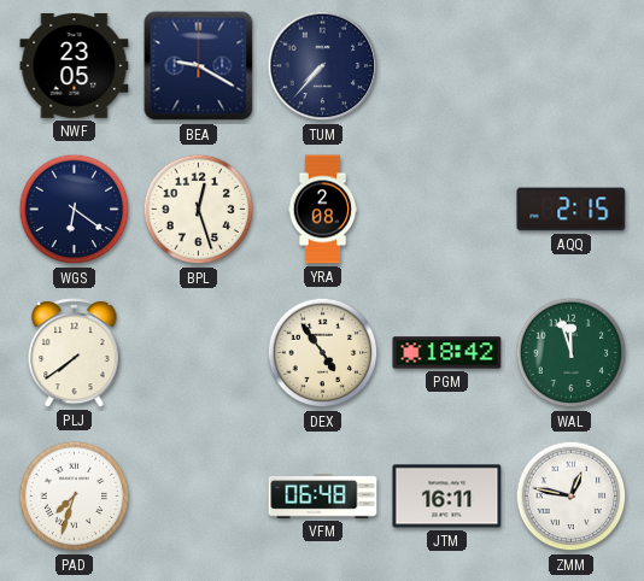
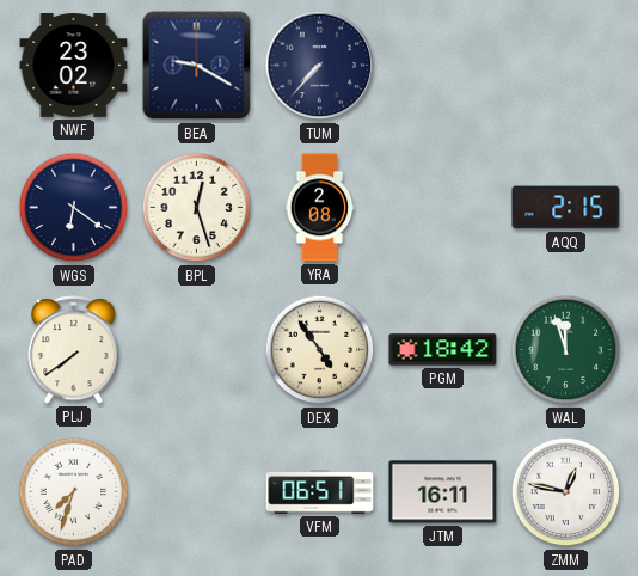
NWF: 23:05 -> 23:02 (74, 66)
VFM: 06:48 -> 06:51 (320, 492)
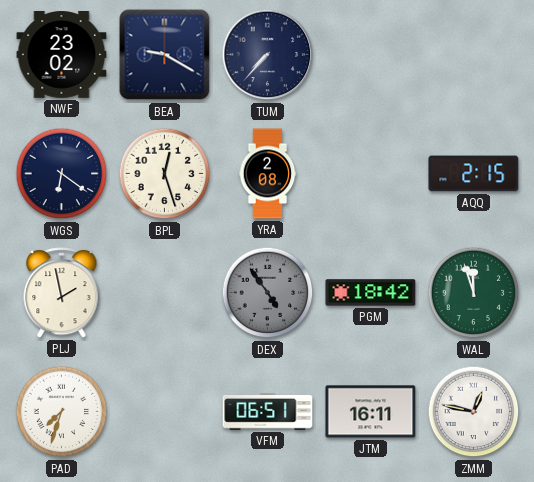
PLJ: 7:39 -> 1:58 (62, 293)
DEX dial: cream -> grey (268, 293)
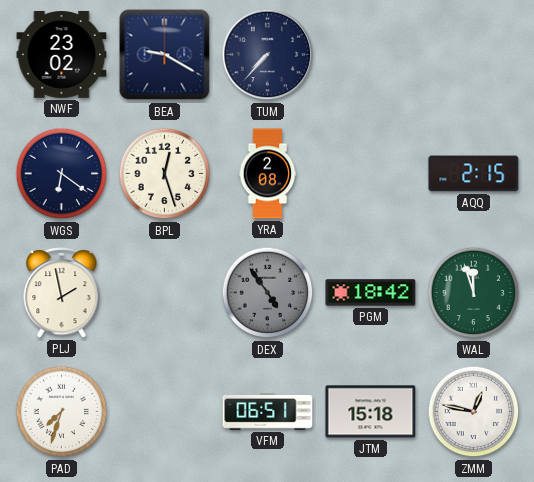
JTM: 16:11 -> 15:18 (371, 412)
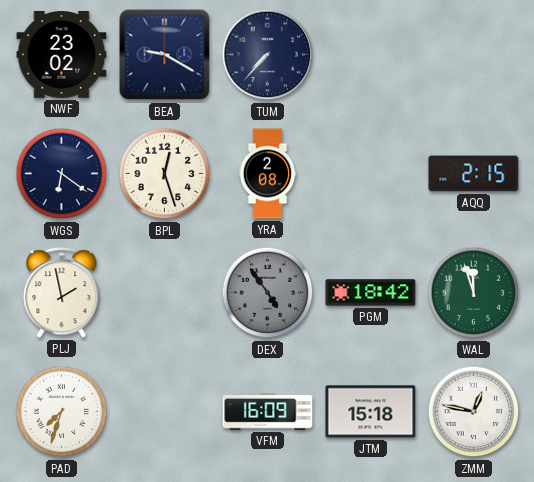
VFM: 06:51 -> 16:09 (268, 412)
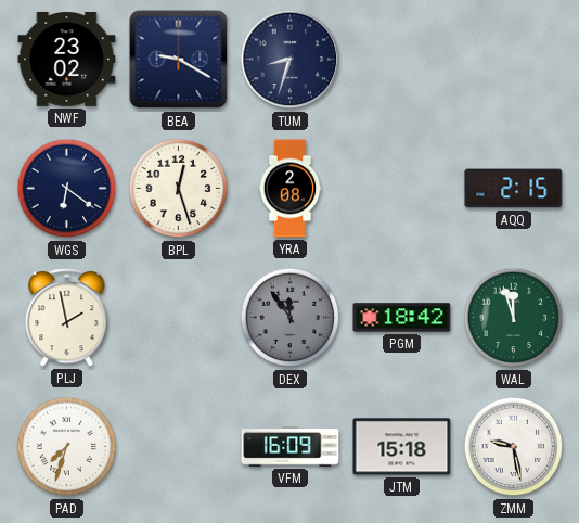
TUM: 7:37 -> 8:33 (291, 60)
DEX: 4:54 -> 11:54 (291, 318)
ZMM: 12:47 -> 9:28 (514, 447)
